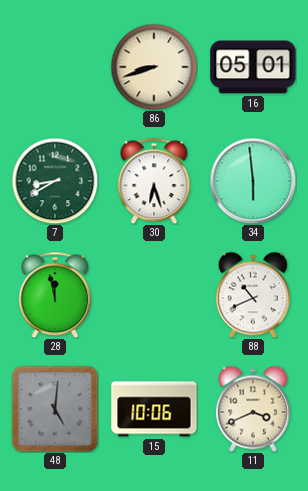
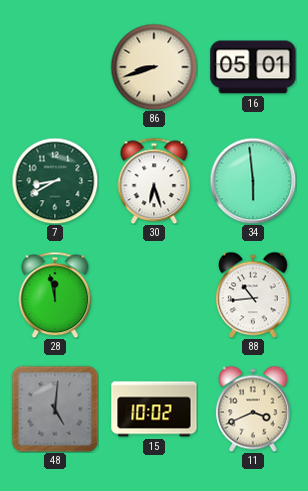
88: 10:41 -> 10:44 (253, 295)
15: 10:06 -> 10:02 (154, 409)
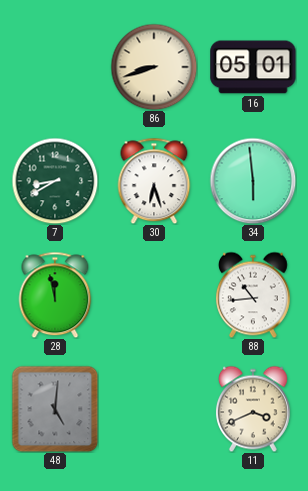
15: 10:02 -> none (154, 409)
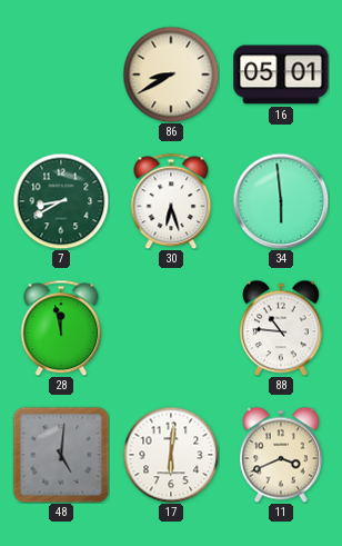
86: 8:42 -> 8:40 (171, 75)
88: 10:44 -> 10:46 (281, 328)
17: none -> 6:01 (171, 455)
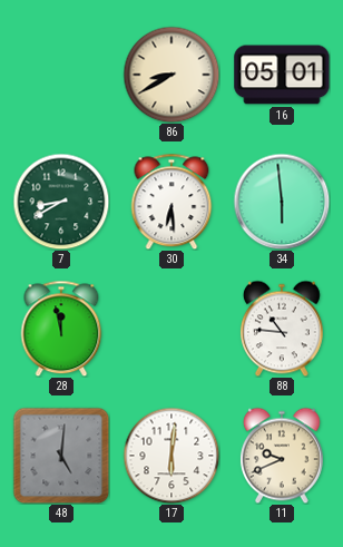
30: 6:27 -> 6:29 (171, 202)
11: 3:41 -> 9:41 (282, 456)
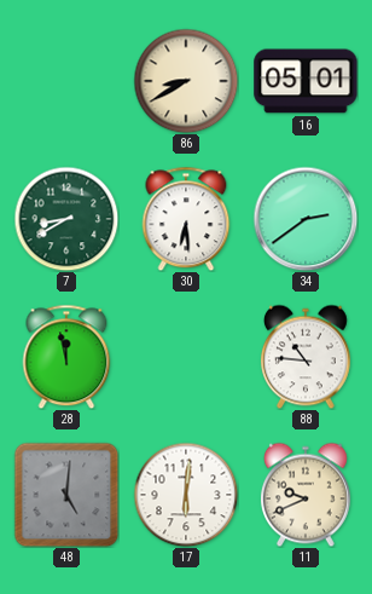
34: 5:59 -> 2:39 (306, 219)
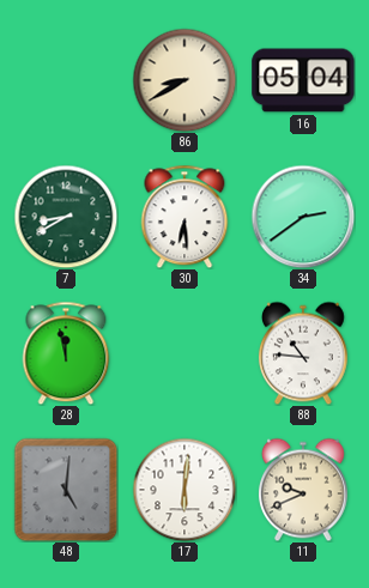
16: 05:01 -> 05:04 (303, 80)
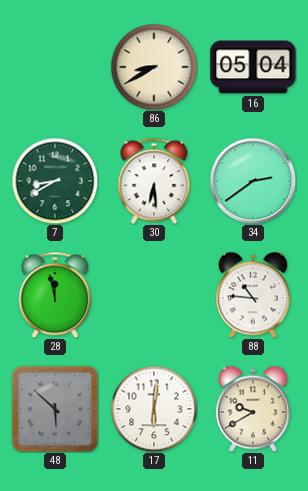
48: 5:01 -> 5:52 (55, 409)
11: 9:41 -> 9:40 (253, 409)
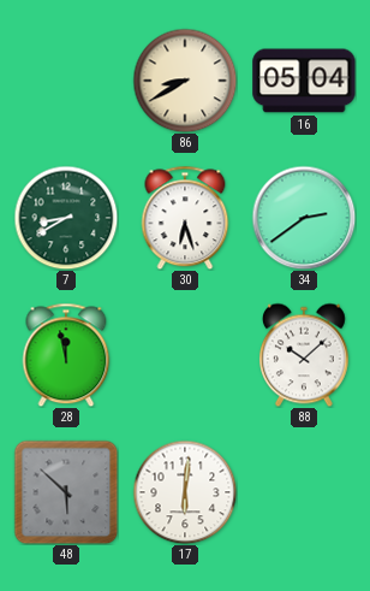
30: 6:29 -> 6:27 (185, 218)
88: 10:46 -> 10:08 (304, 355)
11: 9:40 -> none (253, 409)
